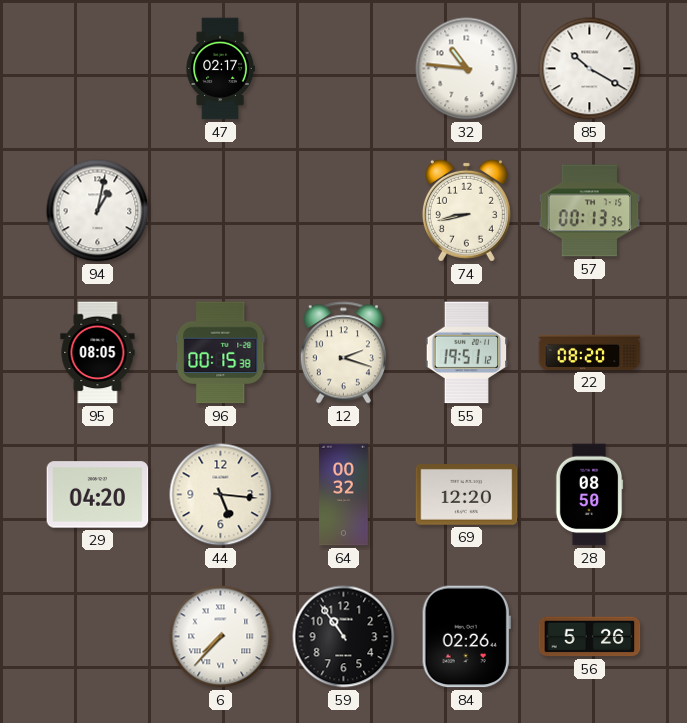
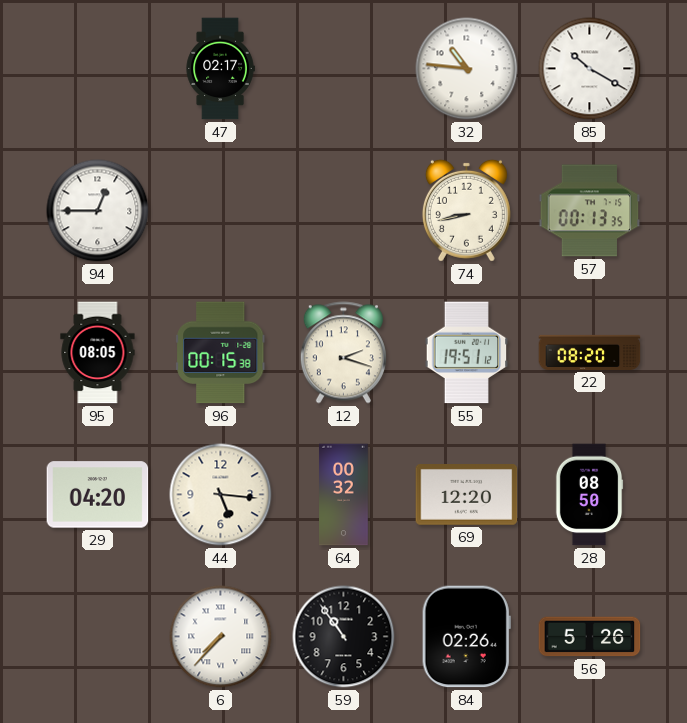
94: 1:02 -> 12:45 (98, 211)
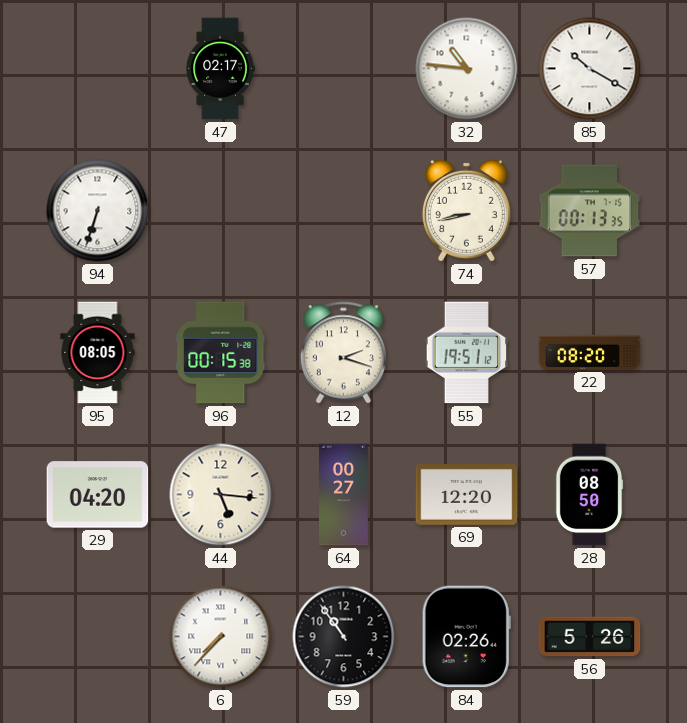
94: 12:45 -> 6:33 (98, 211)
64: 00:32 -> 00:27 (344, 495)
